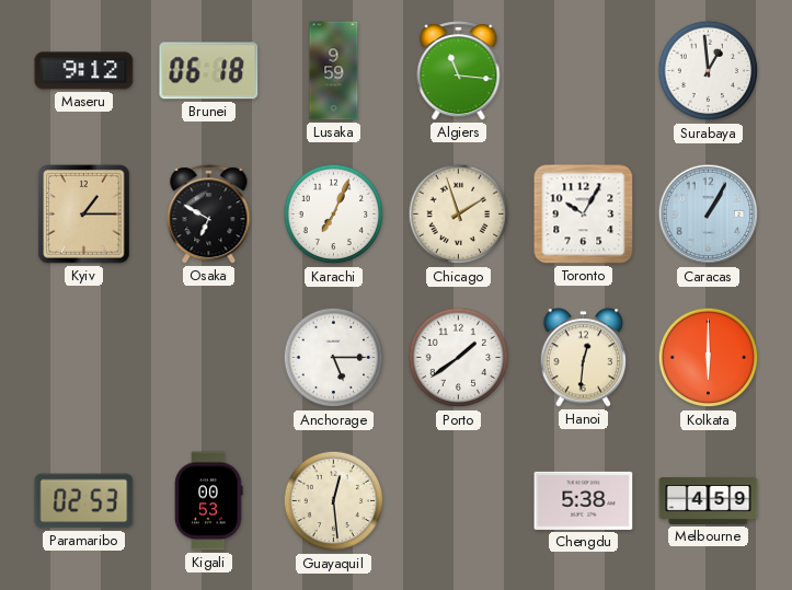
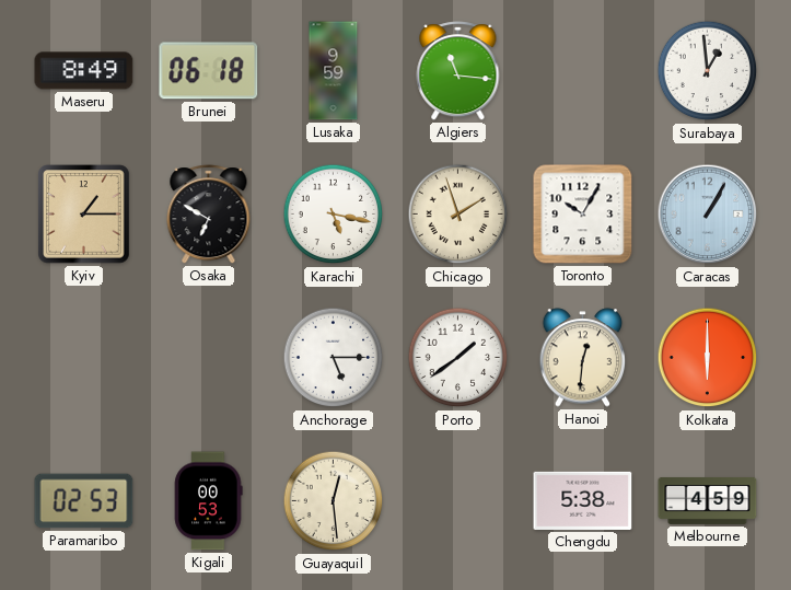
Maseru: 9:12 -> 8:49 (84, 71)
Karachi: 7:04 -> 5:17 (334, 215)
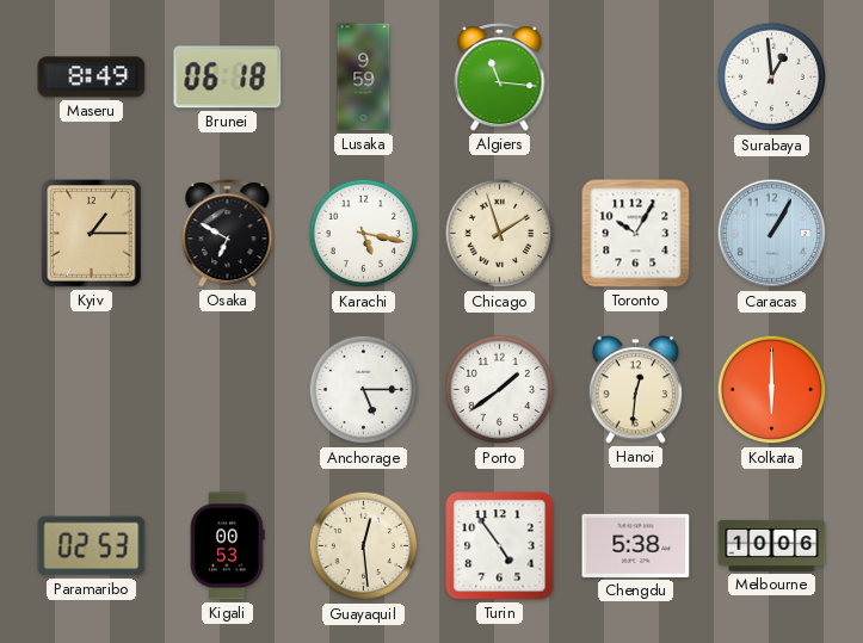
Turin: none -> 4:54 (500, 546)
Melbourne: 4:59 -> 10:06 (772, 545)
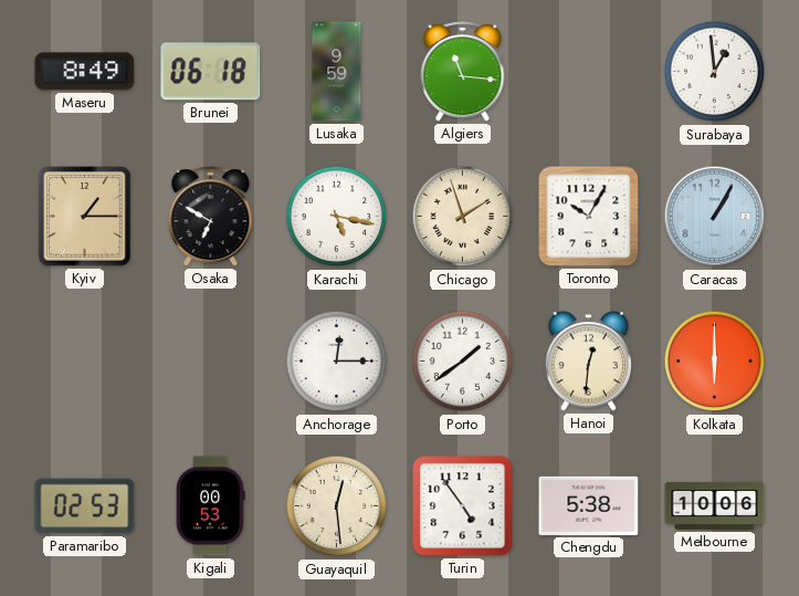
Anchorage: 5:15 -> 12:15 (337, 362)
